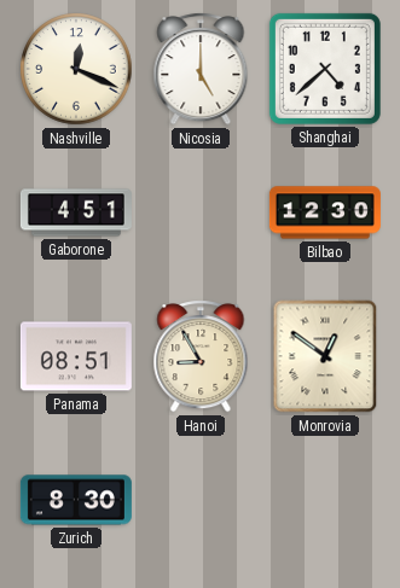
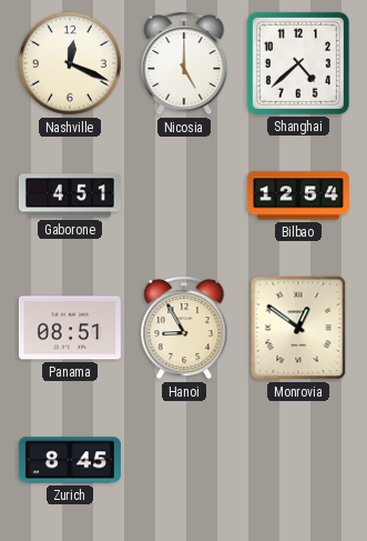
Bilbao: 12:30 -> 12:54 (298, 196)
Zurich: 8:30 -> 8:45 (70, 460)
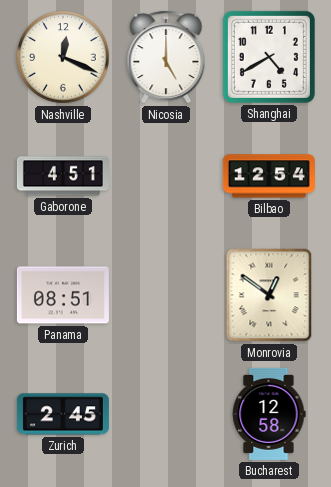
Shanghai: 4:38 -> 4:40 (269, 57)
Hanoi: 8:55 -> none (184, 328)
Zurich: 8:45 -> 2:45 (63, 414)
Bucharest: none -> 12:58 (269, 414)
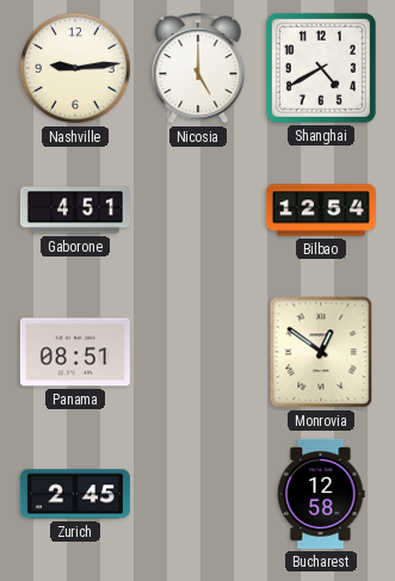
Nashville: 12:19 -> 9:14 (75, 68)
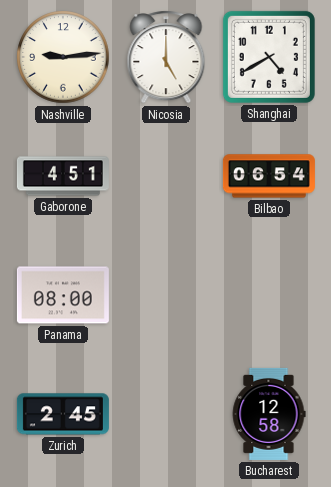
Bilbao: 12:54 -> 06:54 (269, 176)
Panama: 08:51 -> 08:00 (63, 295)
Monrovia: 12:51 -> none (321, 352)
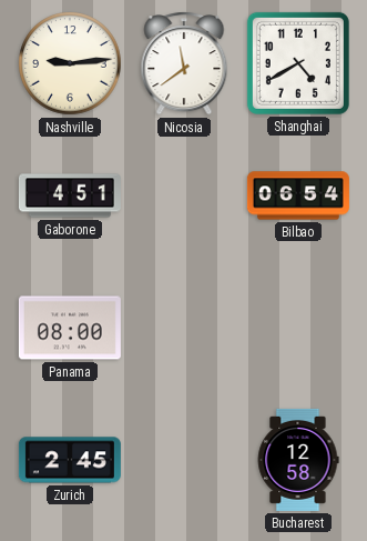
Nicosia: 5:00 -> 11:39 (184, 63)
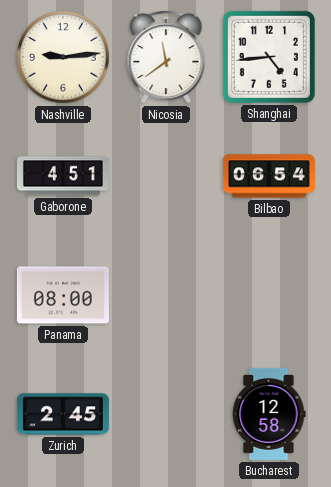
Shanghai: 4:40 -> 4:44 (269, 57)
